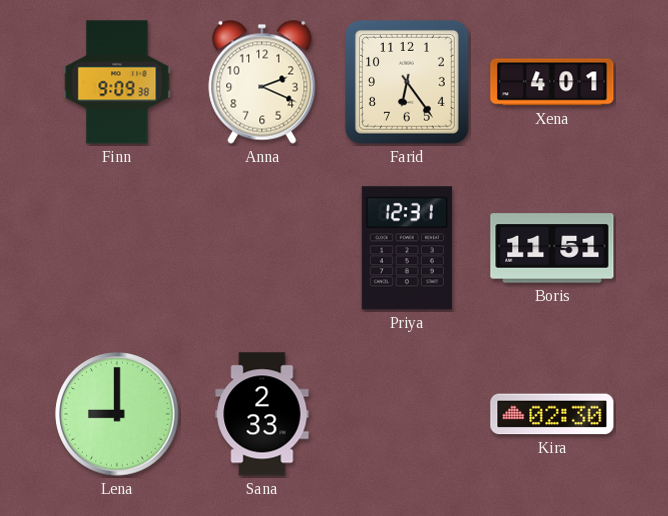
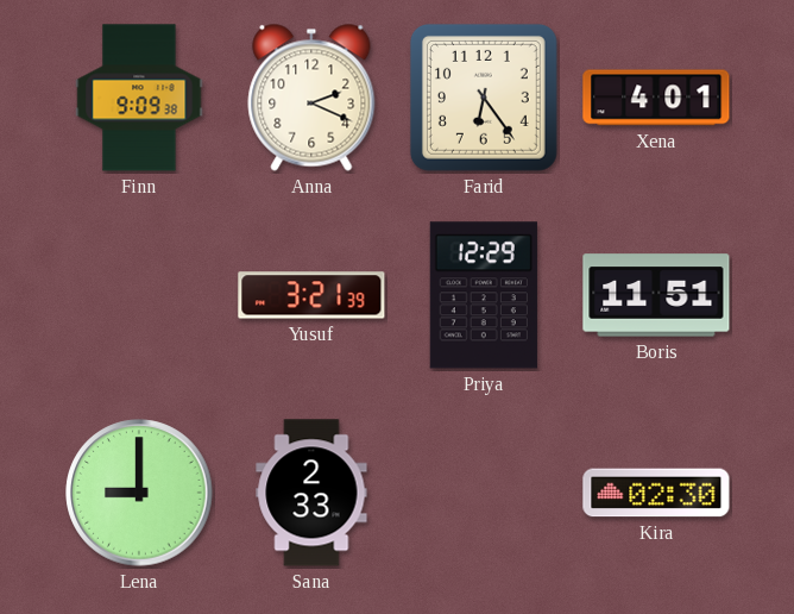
Yusuf: none -> 3:21 (311, 295)
Priya: 12:31 -> 12:29 (484, 295)
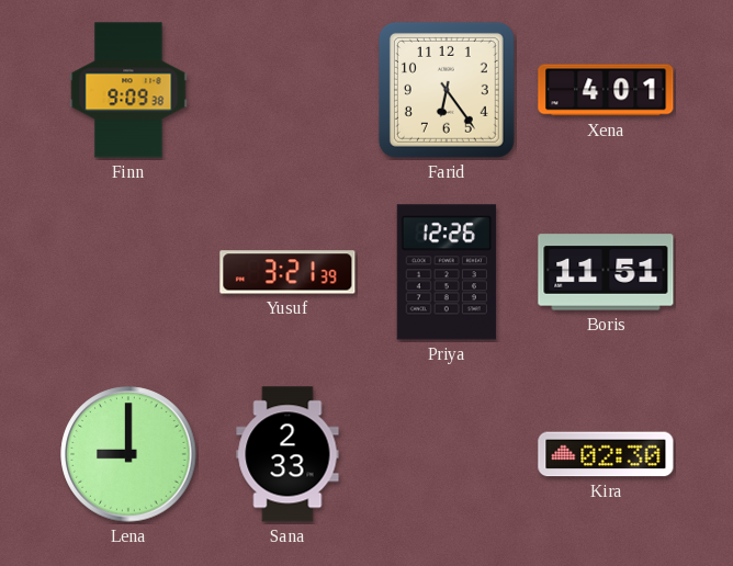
Anna: 2:19 -> none (311, 98)
Priya: 12:29 -> 12:26 (447, 272)
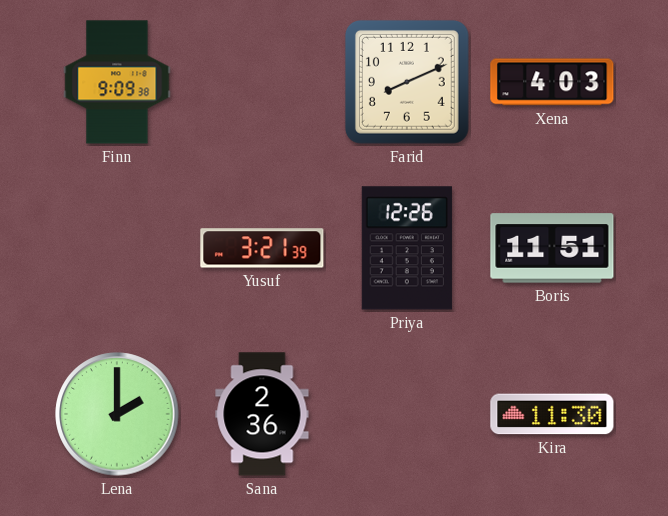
Farid: 6:24 -> 8:11 (407, 82)
Xena: 4:01 -> 4:03 (552, 82)
Lena: 9:00 -> 2:00 (117, 414)
Sana: 2:33 -> 2:36 (262, 414)
Kira: 02:30 -> 11:30 (552, 414)
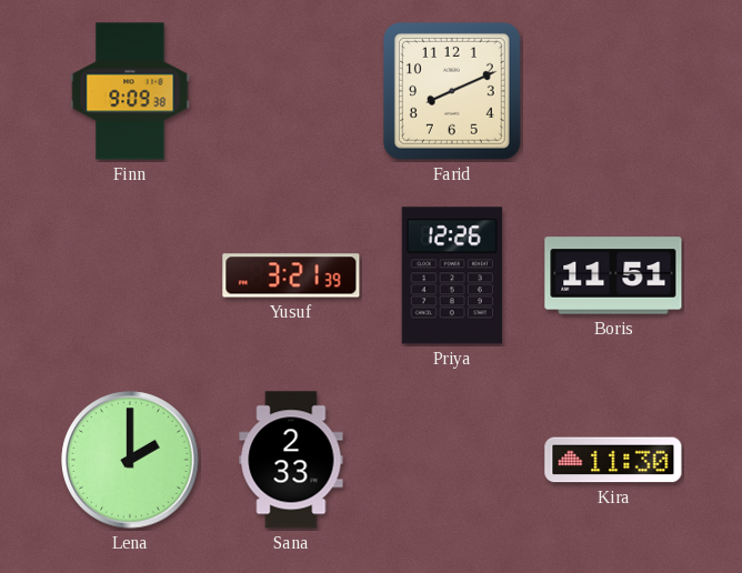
Xena: 4:03 -> none (552, 82)
Sana: 2:36 -> 2:33 (291, 460)
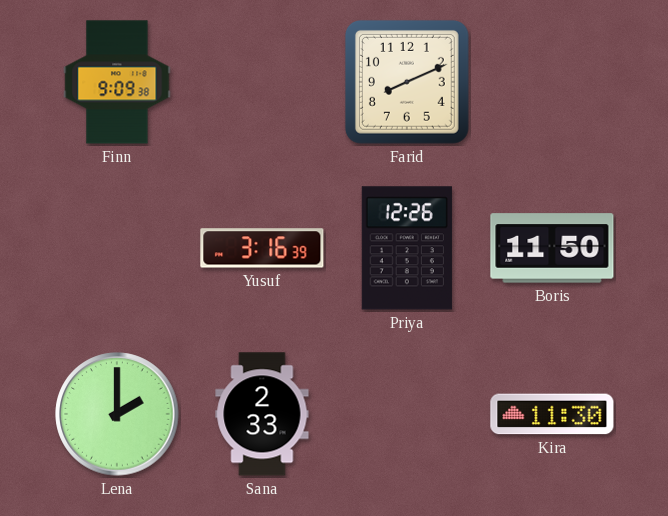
Yusuf: 3:21 -> 3:16 (262, 248)
Boris: 11:51 -> 11:50 (552, 248)
